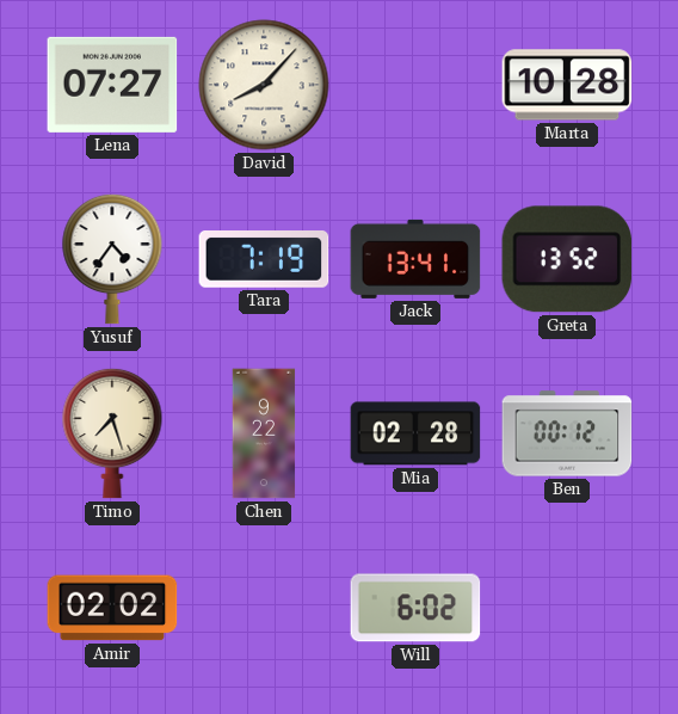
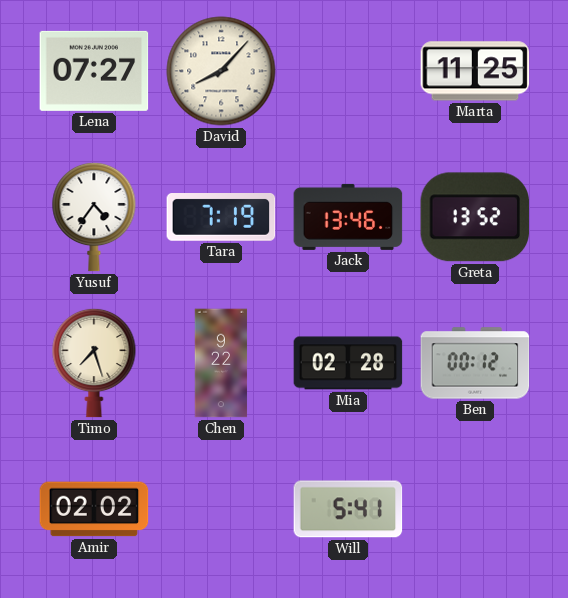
Marta: 10:28 -> 11:25 (475, 71)
Jack: 13:41 -> 13:46 (348, 217)
Will: 6:02 -> 5:41 (348, 509)
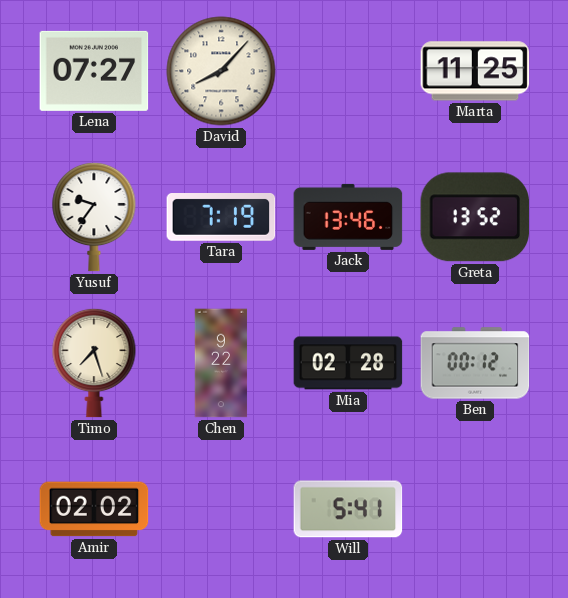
Yusuf: 4:36 -> 9:36 (94, 217)
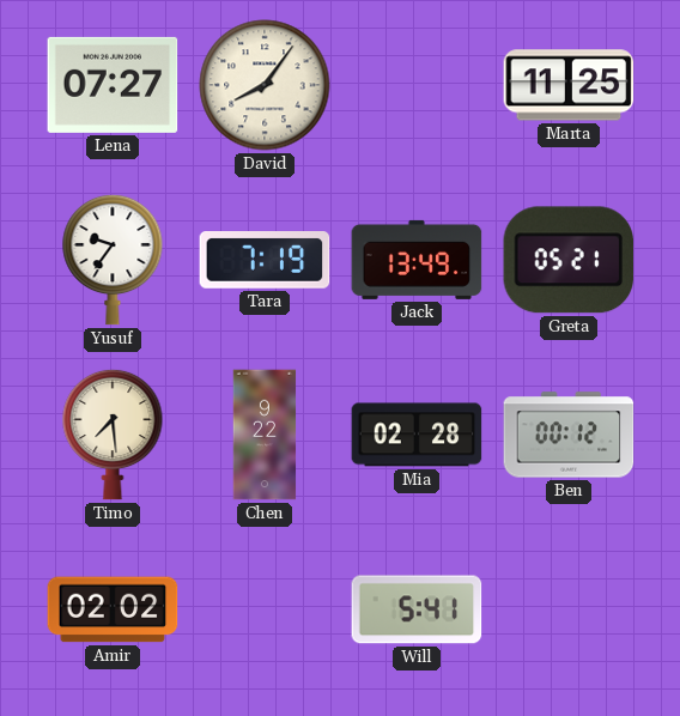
David: 8:07 -> 8:06 (265, 85)
Jack: 13:46 -> 13:49 (417, 260)
Greta: 13:52 -> 05:21 (569, 260)
Timo: 7:27 -> 7:29 (113, 435)
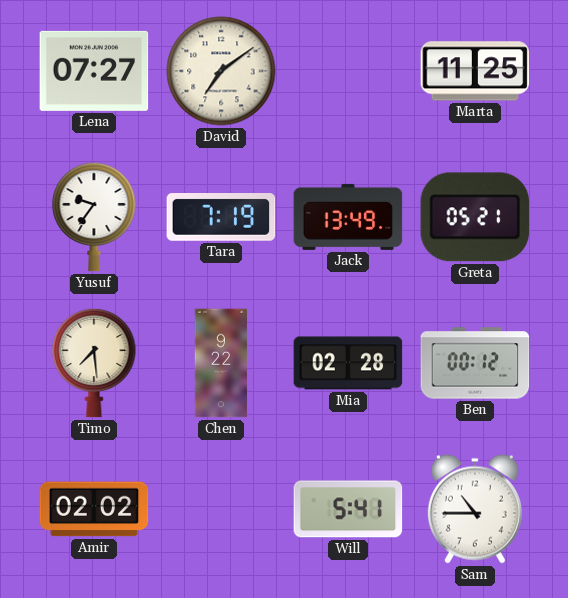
David: 8:06 -> 7:09 (221, 71)
Sam: none -> 10:45 (475, 509)
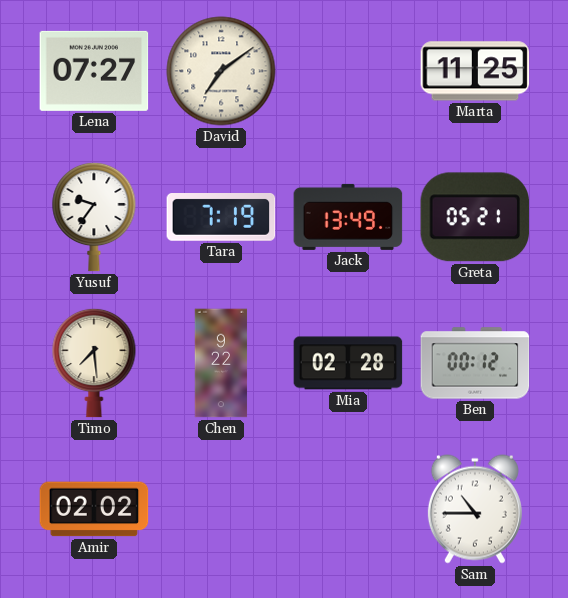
Will: 5:41 -> none (348, 509)
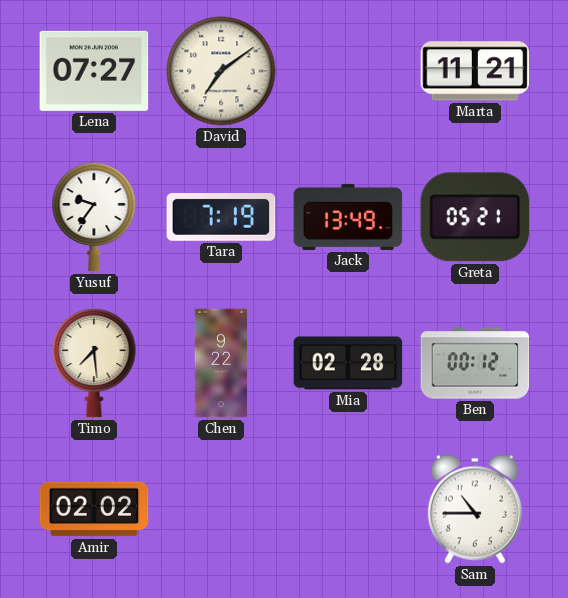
Marta: 11:25 -> 11:21 (475, 71)
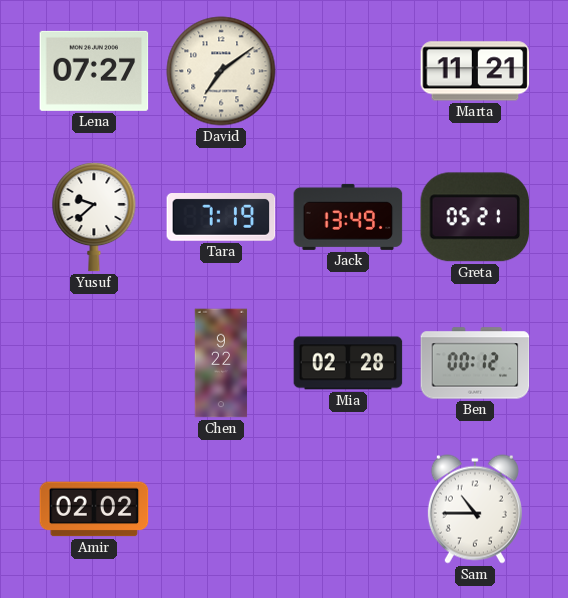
Yusuf: 9:36 -> 9:38 (94, 217)
Timo: 7:29 -> none (94, 363)
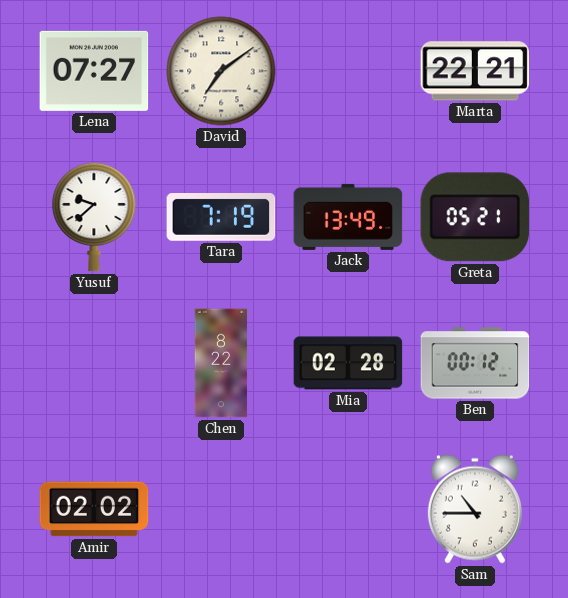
Marta: 11:21 -> 22:21 (475, 71)
Chen: 9:22 -> 8:22 (221, 363)
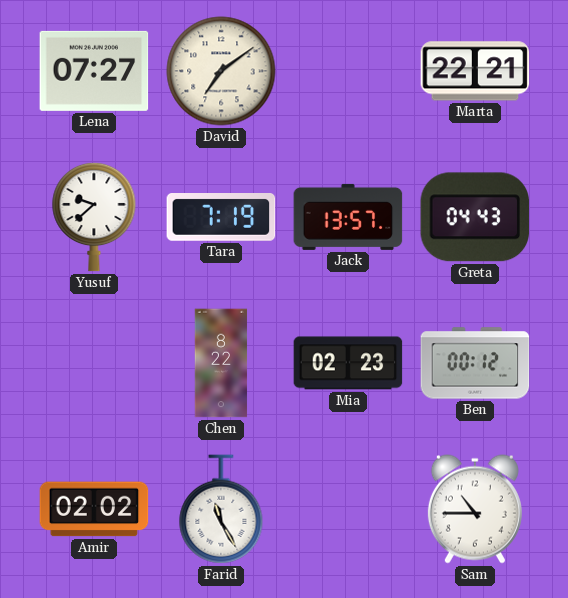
Jack: 13:49 -> 13:57 (348, 217)
Greta: 05:21 -> 04:43 (475, 217)
Mia: 02:28 -> 02:23 (348, 363)
Farid: none -> 11:25 (221, 509)
